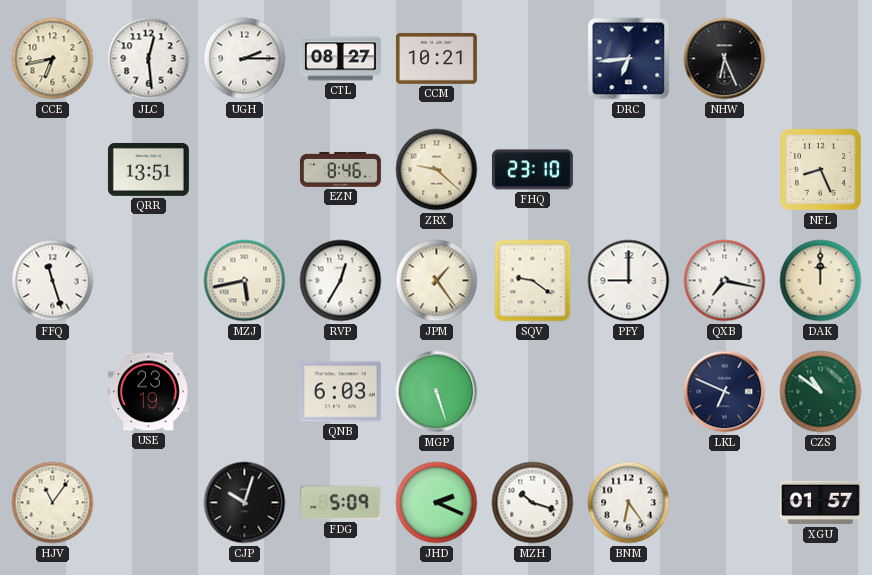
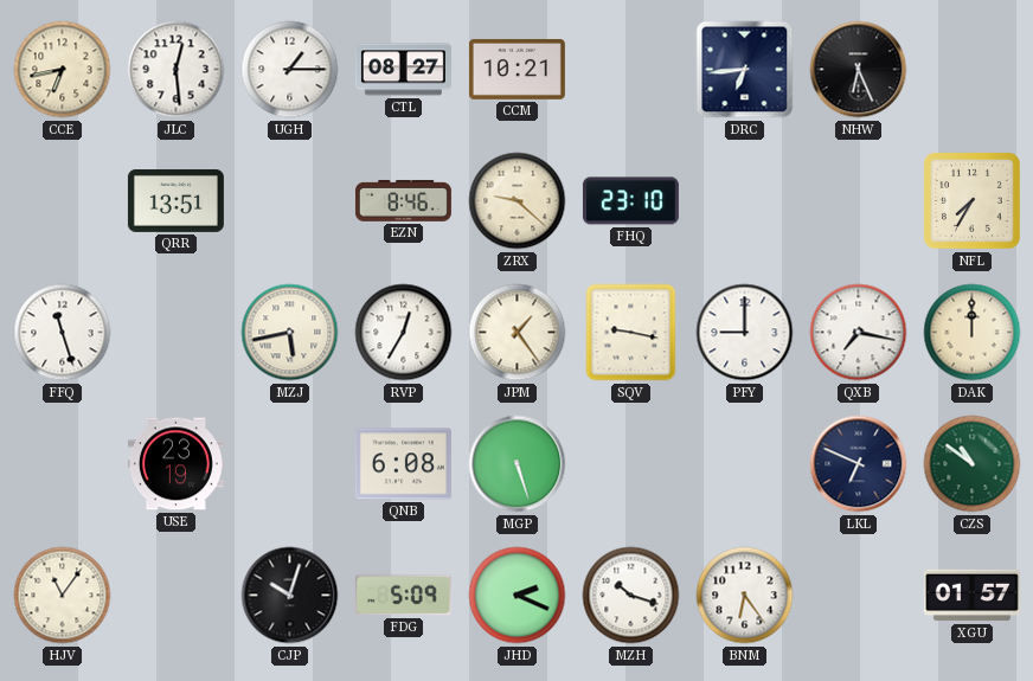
UGH: 2:15 -> 1:15 (290, 70)
NFL: 8:26 -> 7:35 (971, 200)
SQV: 9:21 -> 9:17 (631, 333)
QNB: 6:03 -> 6:08 (403, 464)
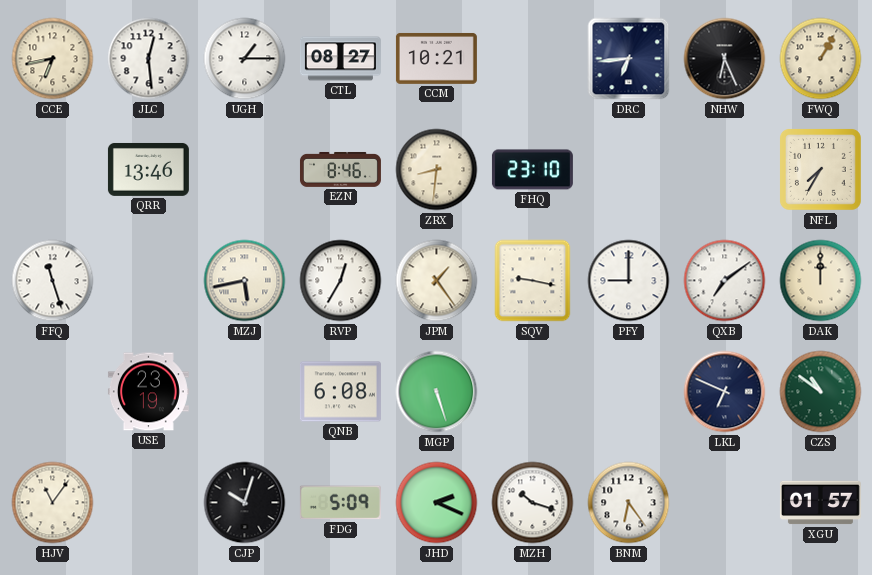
FWQ: none -> 1:05 (821, 59)
QRR: 13:51 -> 13:46 (148, 169)
ZRX: 9:22 -> 8:31 (437, 170)
QXB: 7:17 -> 7:09 (725, 281)
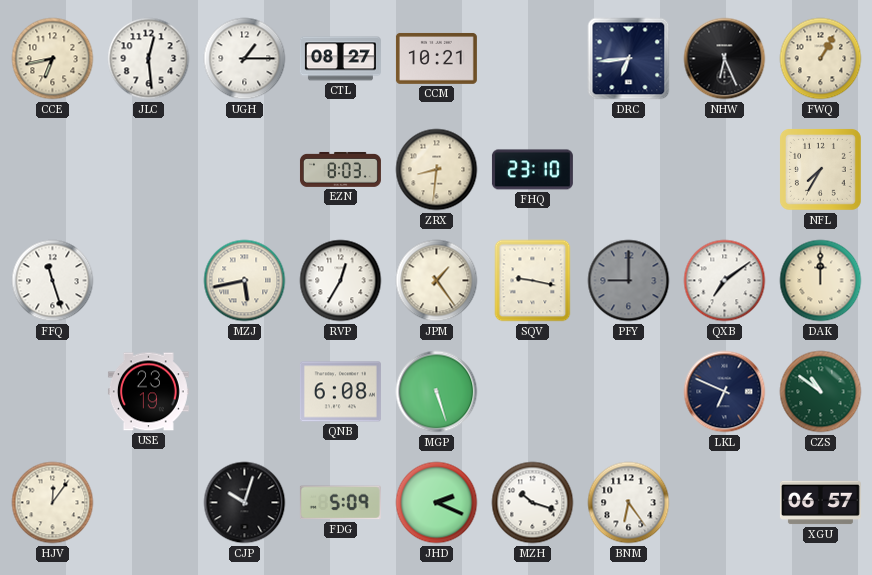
QRR: 13:46 -> none (148, 169)
EZN: 8:46 -> 8:03 (340, 169)
PFY dial: white -> grey (629, 281)
HJV: 11:06 -> 12:06 (53, 503)
XGU: 01:57 -> 06:57 (820, 503)
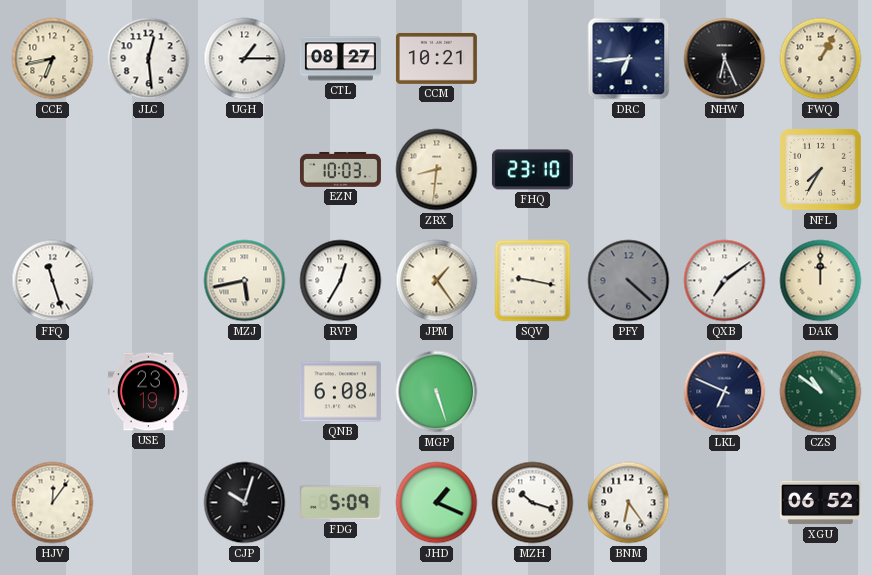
EZN: 8:03 -> 10:03 (340, 169)
PFY: 9:00 -> 4:22 (629, 281)
JHD: 2:19 -> 1:19 (437, 503)
XGU: 06:57 -> 06:52 (820, 503)
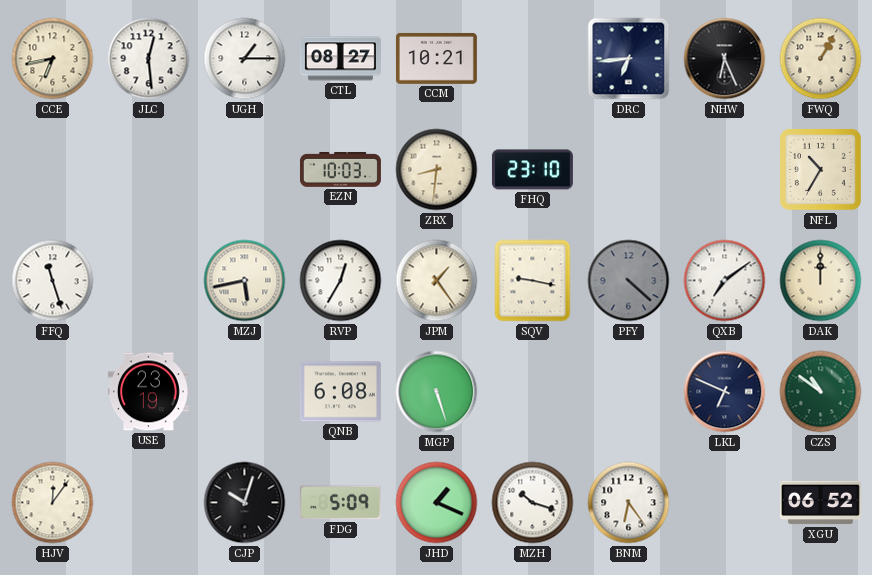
NFL: 7:35 -> 10:35 (820, 169)
